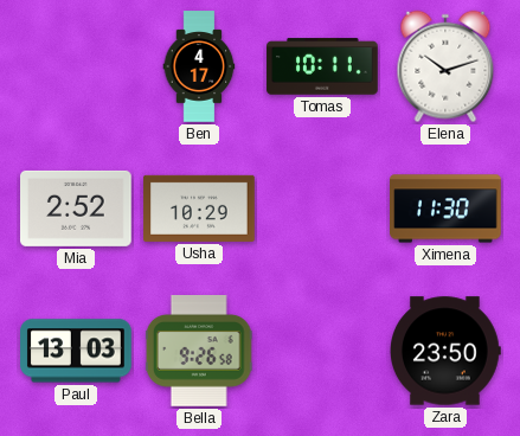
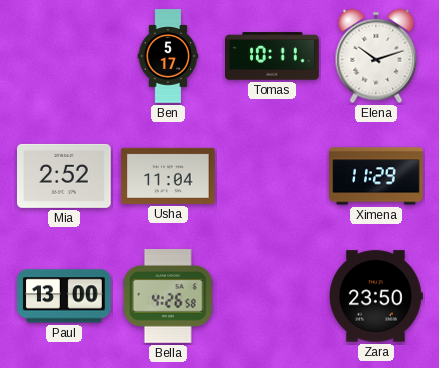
Ben: 4:17 -> 5:17 (168, 56)
Usha: 10:29 -> 11:04 (168, 176)
Ximena: 11:30 -> 11:29 (376, 176)
Paul: 13:03 -> 13:00 (64, 296)
Bella: 9:26 -> 4:26 (168, 296)
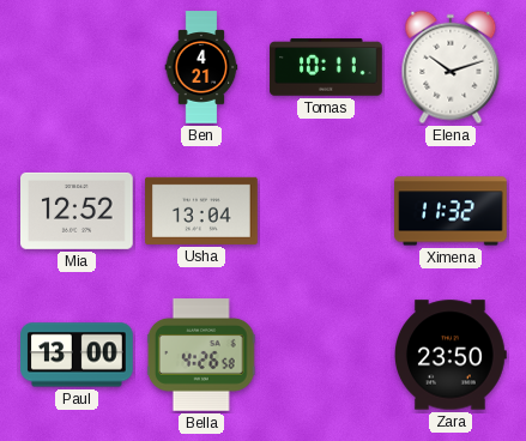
Ben: 5:17 -> 4:21 (201, 67)
Mia: 2:52 -> 12:52 (78, 211)
Usha: 11:04 -> 13:04 (201, 211)
Ximena: 11:29 -> 11:32 (451, 211)
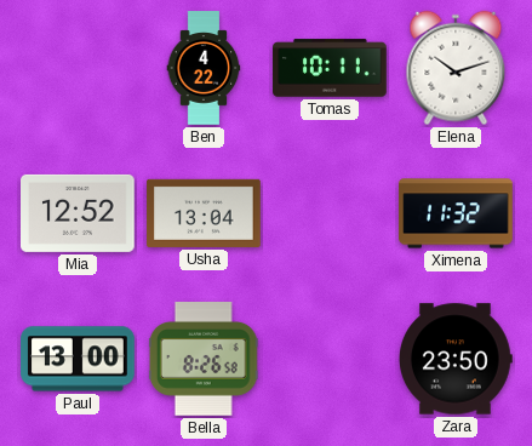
Ben: 4:21 -> 4:22 (204, 68)
Bella: 4:26 -> 8:26 (204, 359)
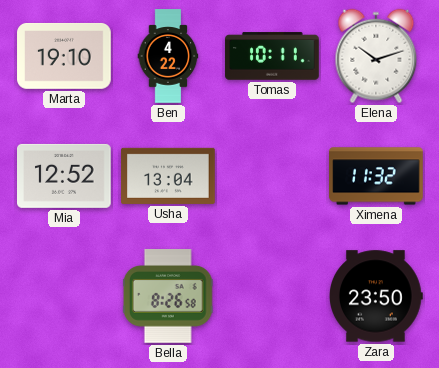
Marta: none -> 19:10 (64, 56)
Paul: 13:00 -> none (78, 359)
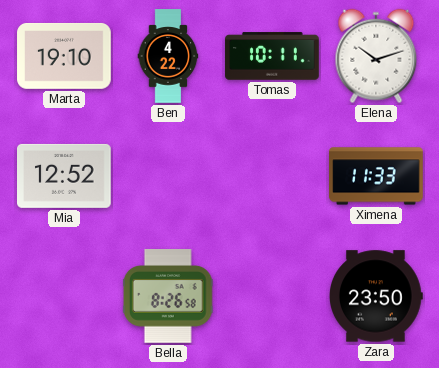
Usha: 13:04 -> none (168, 176)
Ximena: 11:32 -> 11:33 (376, 176)
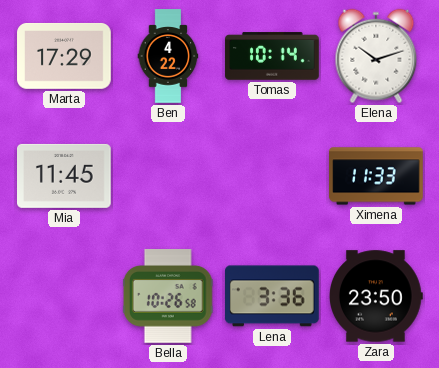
Marta: 19:10 -> 17:29 (64, 56)
Tomas: 10:11 -> 10:14 (272, 56)
Mia: 12:52 -> 11:45 (65, 176)
Bella: 8:26 -> 10:26 (168, 296)
Lena: none -> 3:36 (273, 296)
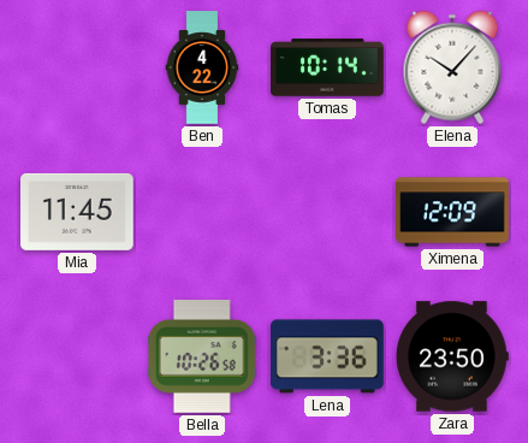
Marta: 17:29 -> none (64, 56)
Elena: 10:12 -> 10:07 (452, 67)
Ximena: 11:33 -> 12:09 (452, 212)
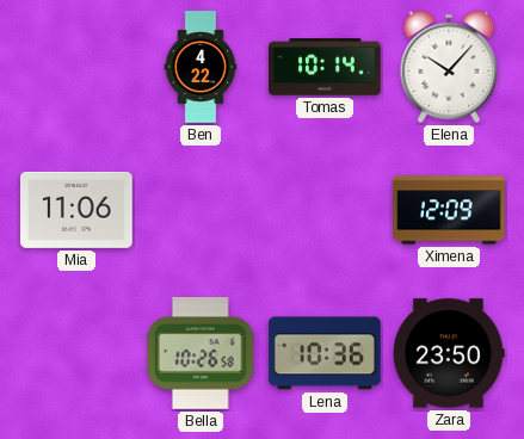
Mia: 11:45 -> 11:06 (78, 210)
Lena: 3:36 -> 10:36 (326, 353)
